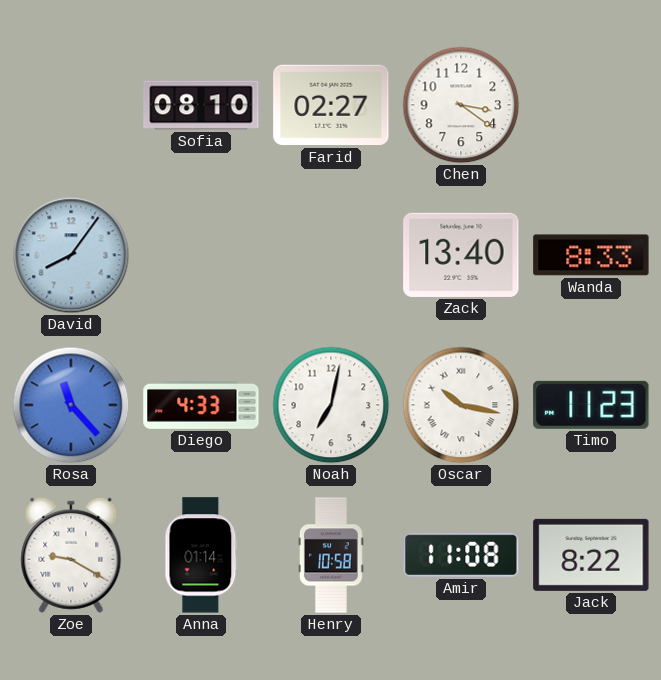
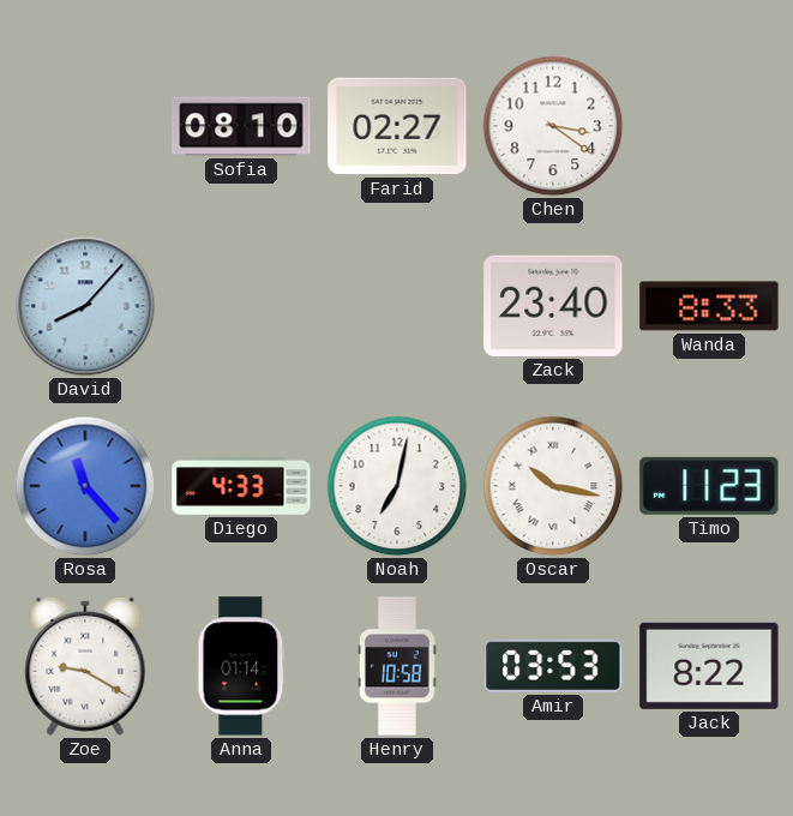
David: 8:06 -> 8:07 (85, 306)
Zack: 13:40 -> 23:40 (553, 306)
Amir: 11:08 -> 03:53 (553, 666)
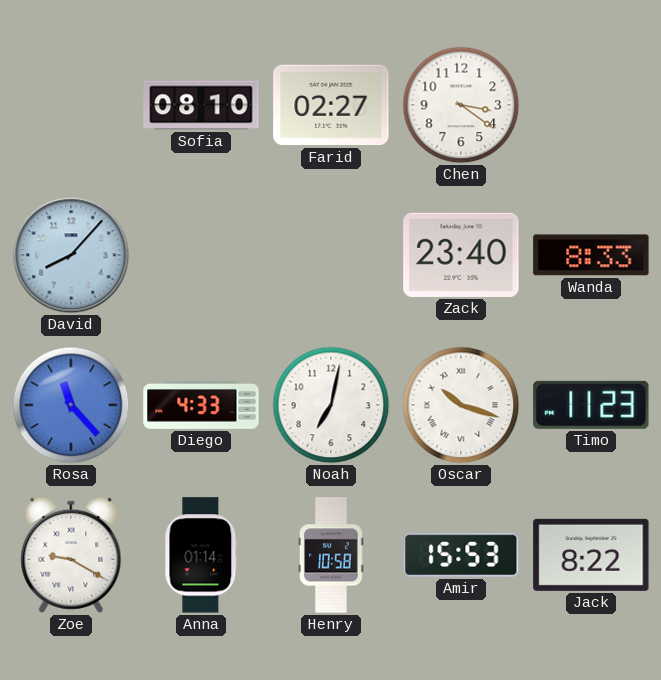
Oscar: 10:17 -> 10:18 (461, 405)
Amir: 03:53 -> 15:53 (461, 555)
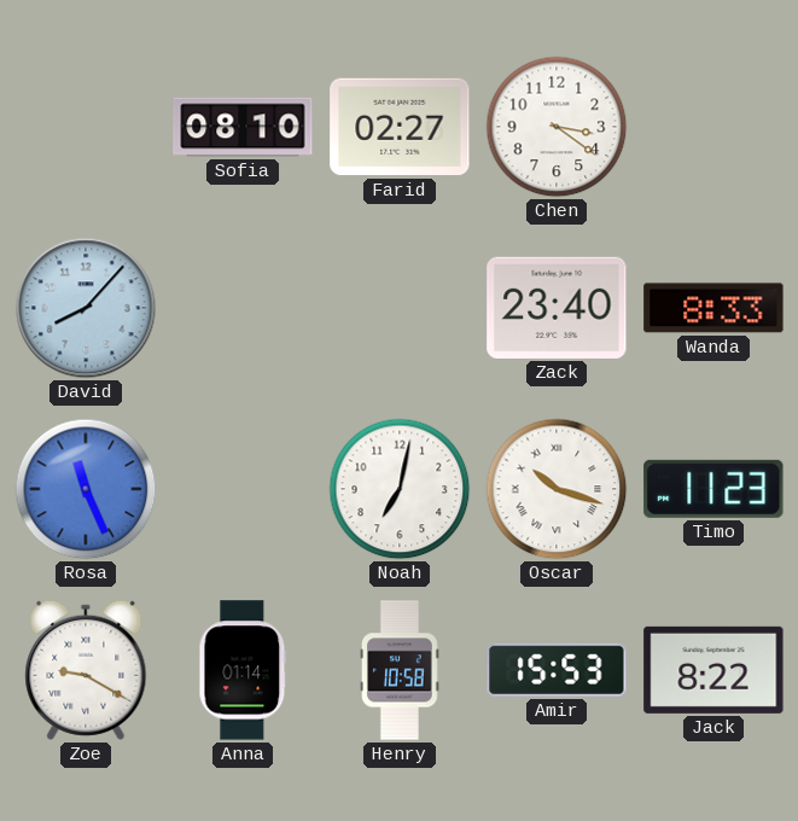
Rosa: 11:23 -> 11:26 (86, 489)
Diego: 4:33 -> none (201, 406)
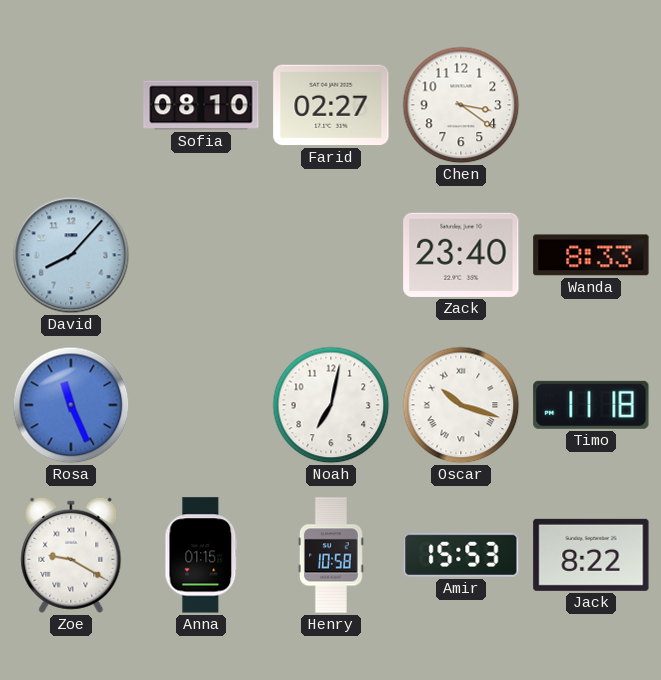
Timo: 11:23 -> 11:18 (591, 405)
Anna: 01:14 -> 01:15 (201, 555)
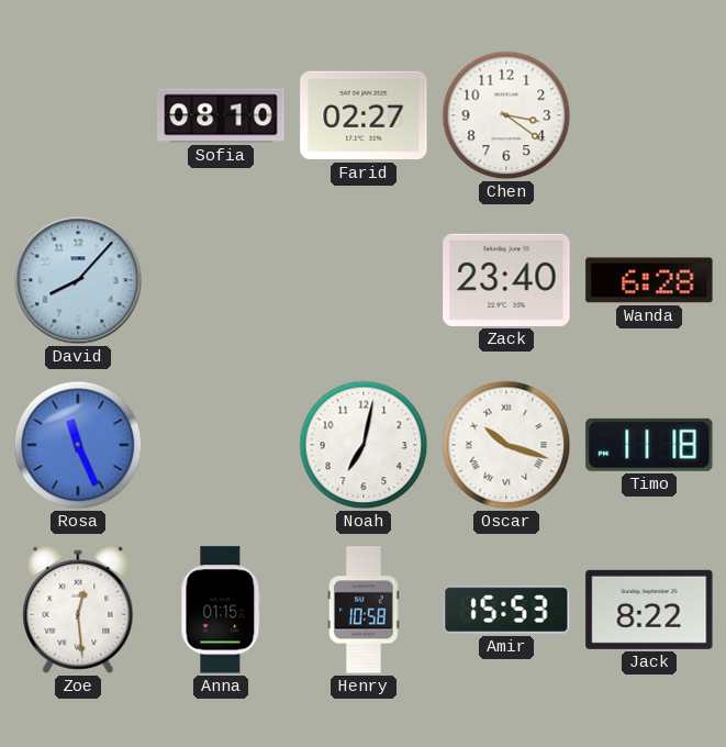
Wanda: 8:33 -> 6:28 (649, 280)
Zoe: 9:20 -> 12:29 (78, 610)
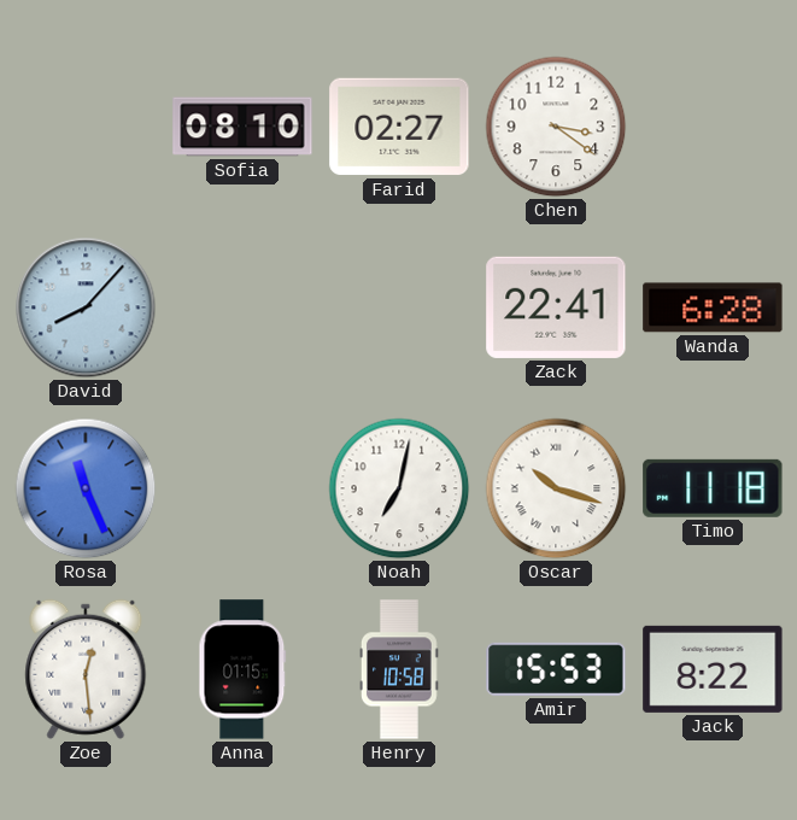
Zack: 23:40 -> 22:41 (556, 307)
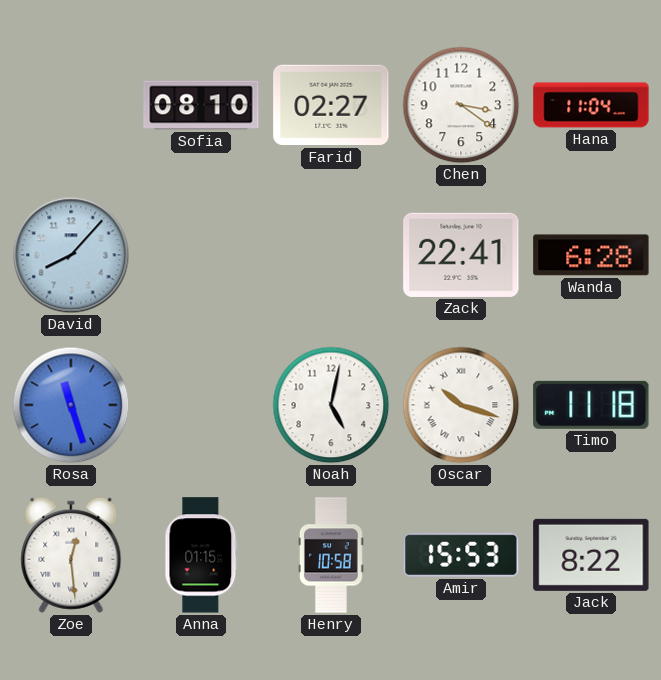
Hana: none -> 11:04 (591, 105)
Rosa: 11:26 -> 11:27 (71, 405)
Noah: 7:02 -> 5:02 (331, 405)
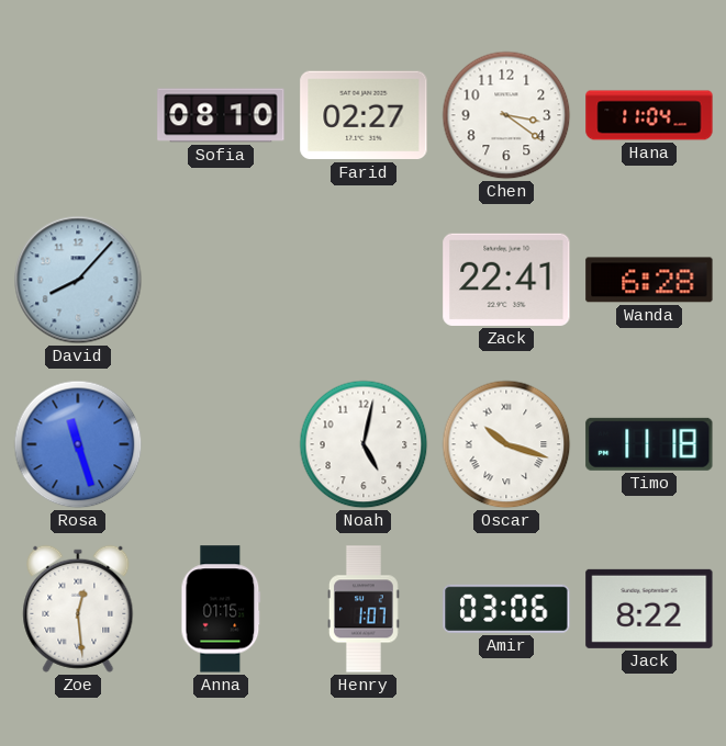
Henry: 10:58 -> 1:07 (365, 609)
Amir: 15:53 -> 03:06 (506, 609)
